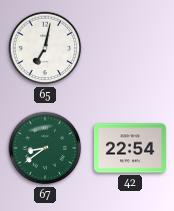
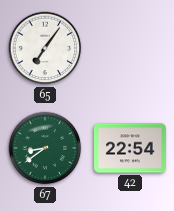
65: 7:02 -> 7:06 (45, 48)
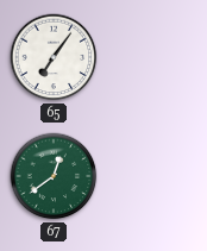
67: 8:39 -> 12:39 (54, 176)
42: 22:54 -> none (130, 148)
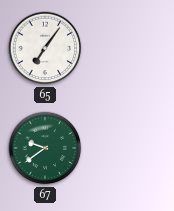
67: 12:39 -> 9:39 (45, 148)
